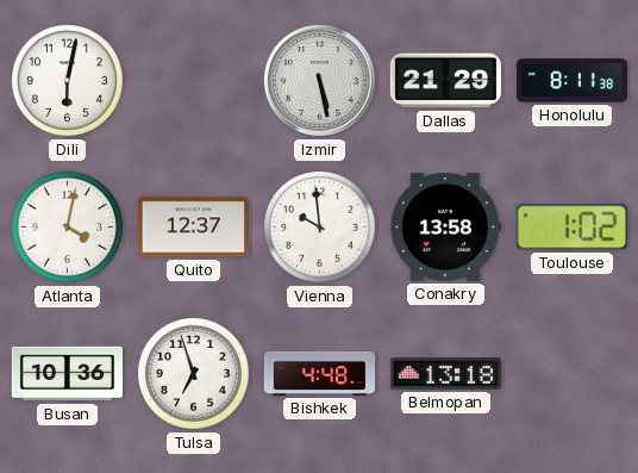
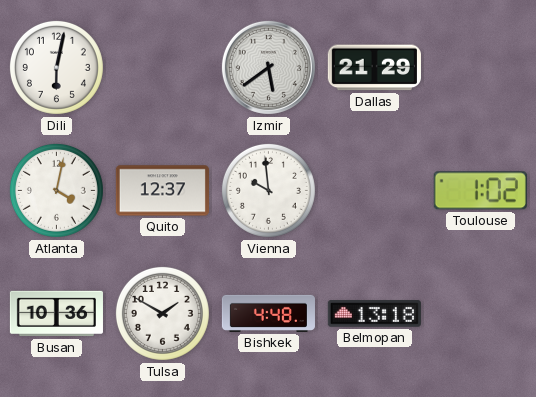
Izmir: 5:28 -> 5:39 (268, 67)
Honolulu: 8:11 -> none (571, 81)
Conakry: 13:58 -> none (445, 226)
Tulsa: 6:57 -> 1:50 (162, 313)
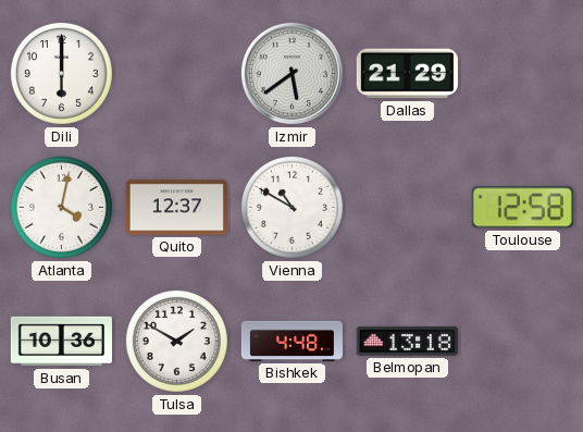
Dili: 6:02 -> 6:00 (61, 73)
Vienna: 9:59 -> 10:50 (291, 207)
Toulouse: 1:02 -> 12:58 (522, 208)
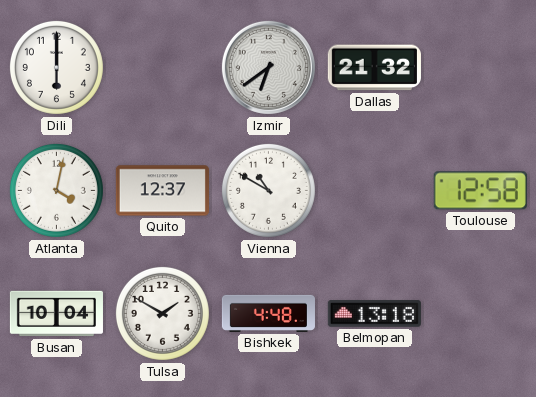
Izmir: 5:39 -> 6:39 (268, 67)
Dallas: 21:29 -> 21:32 (374, 68)
Busan: 10:36 -> 10:04 (56, 314)
